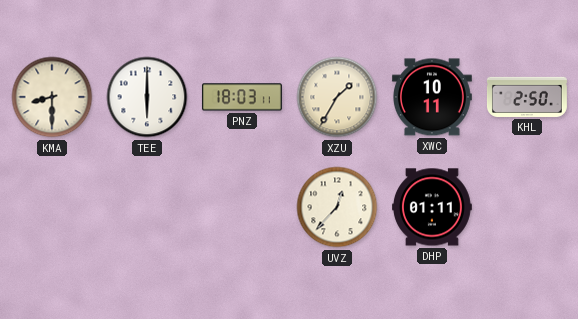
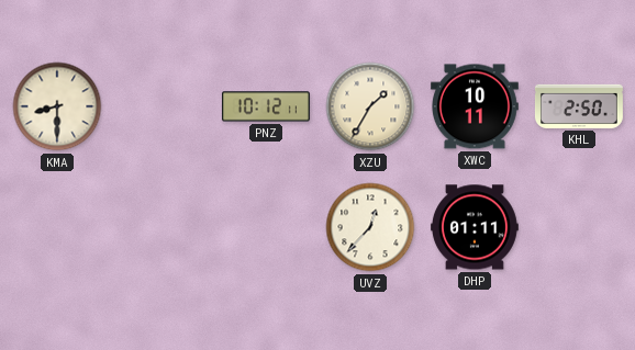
TEE: 6:00 -> none (147, 97)
PNZ: 18:03 -> 10:12 (266, 106)
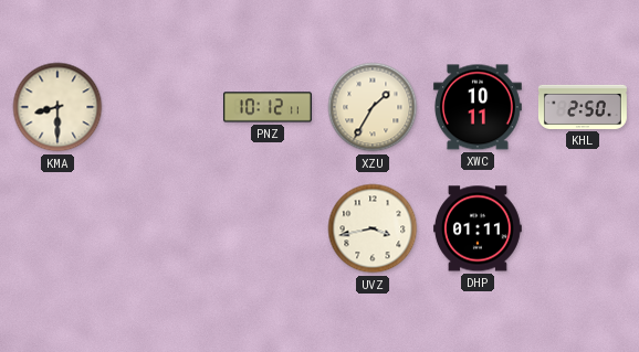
UVZ: 12:37 -> 3:43 (373, 228)
